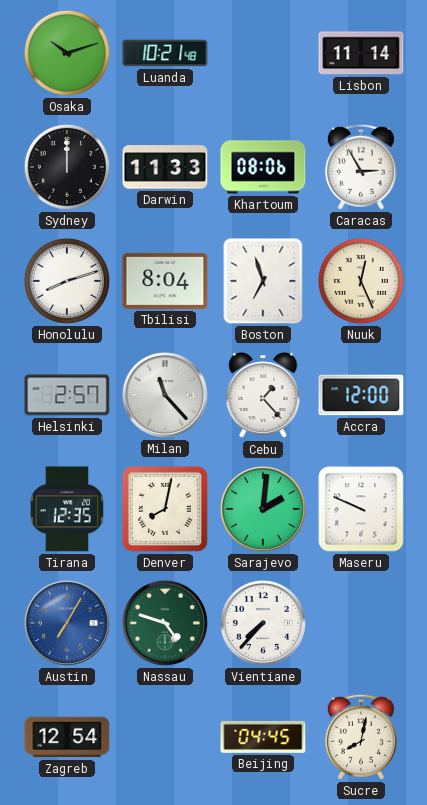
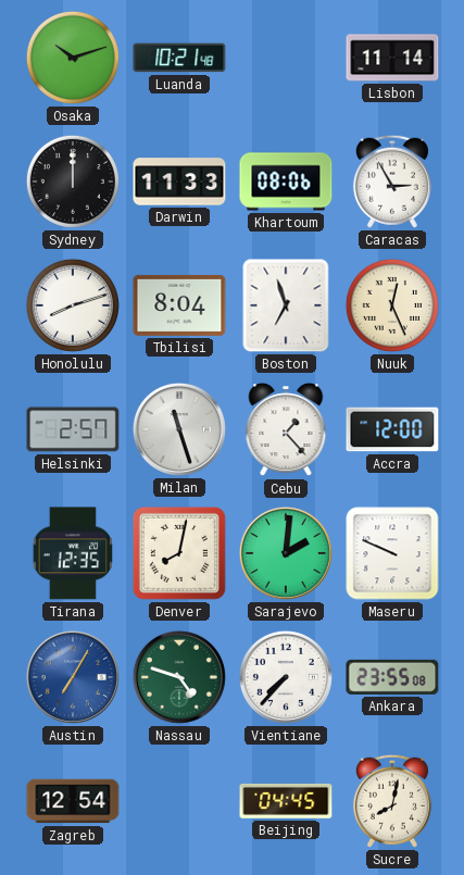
Milan: 11:23 -> 11:27 (179, 429)
Ankara: none -> 23:55 (392, 677)
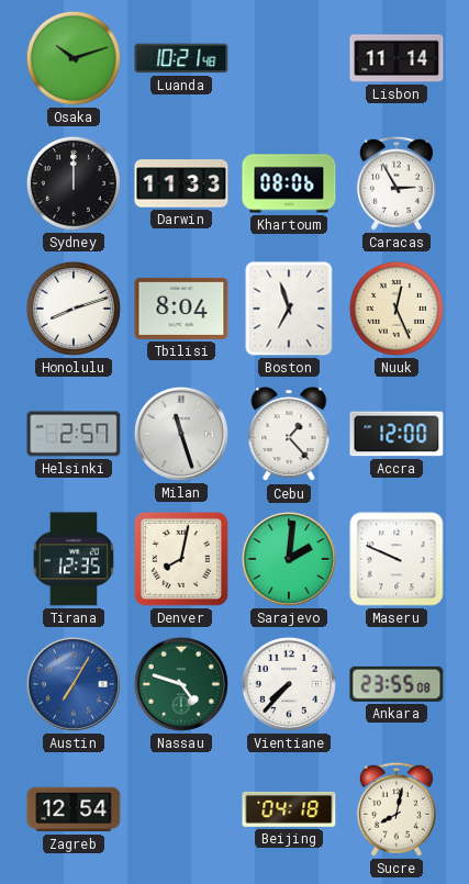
Beijing: 04:45 -> 04:18 (289, 809)
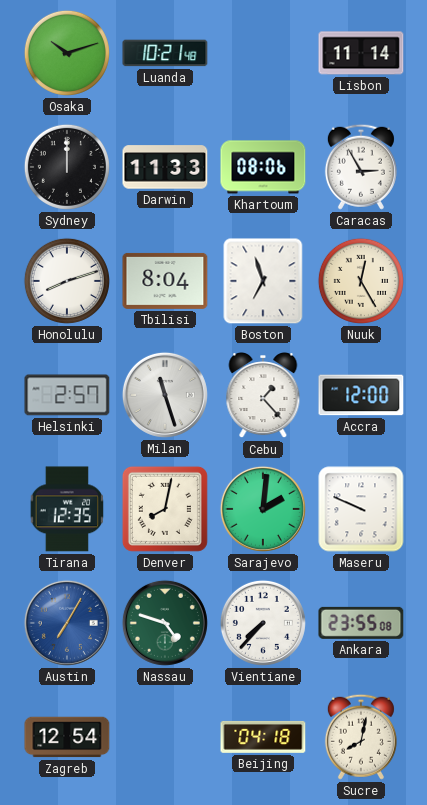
Nuuk: 12:26 -> 12:25 (361, 281)
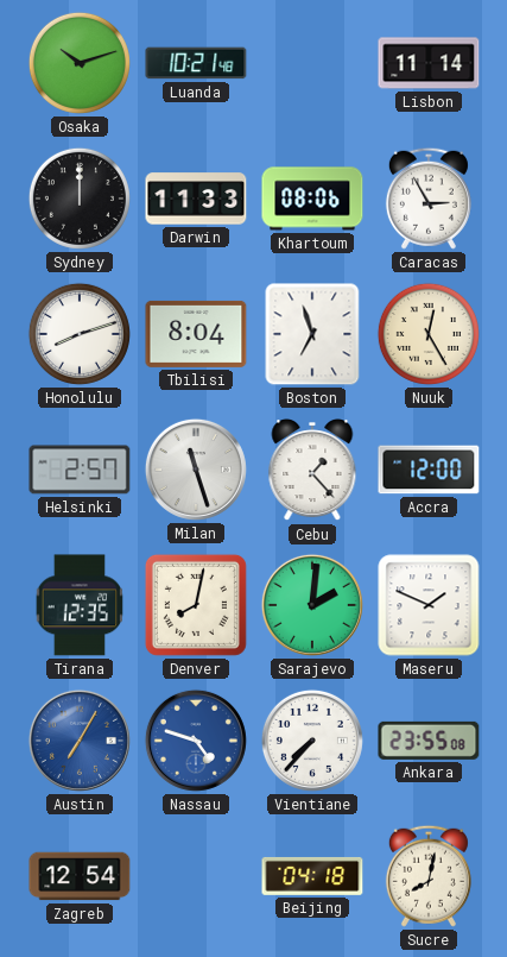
Maseru: 9:49 -> 1:49 (429, 605)
Nassau dial: green -> blue (196, 741)
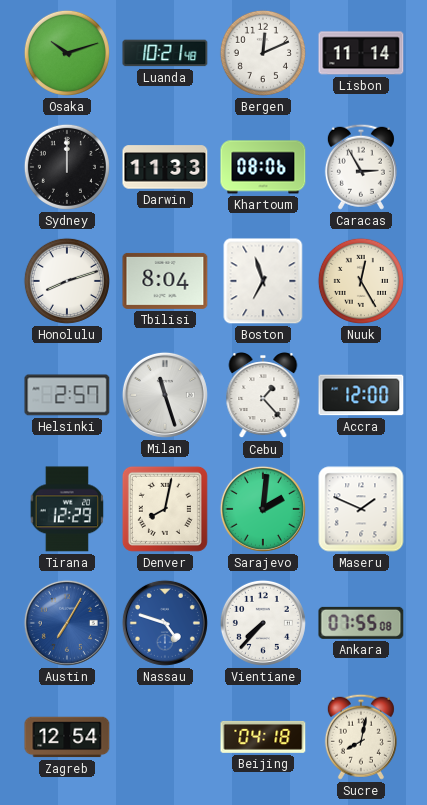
Bergen: none -> 12:11 (263, 53)
Tirana: 12:35 -> 12:29 (67, 509)
Ankara: 23:55 -> 07:55 (361, 623)
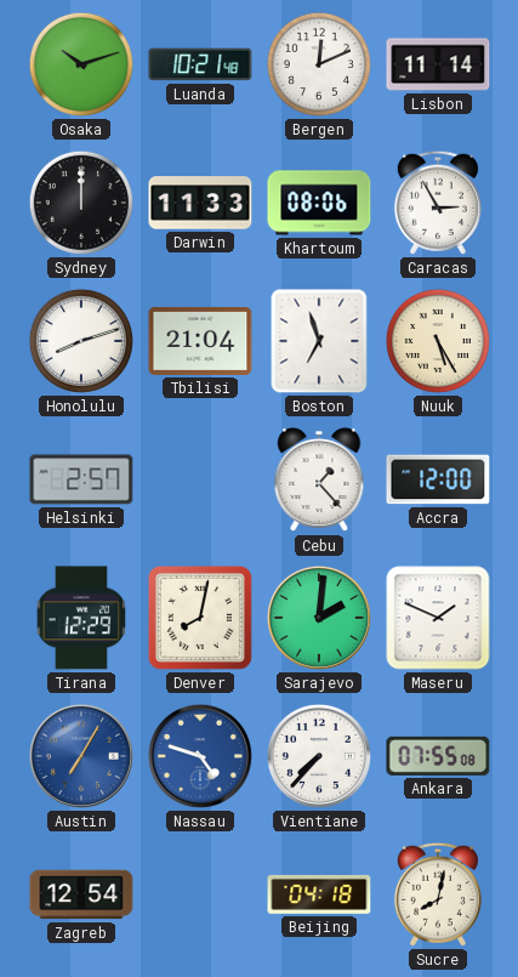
Tbilisi: 8:04 -> 21:04 (200, 341)
Nuuk: 12:25 -> 5:25 (438, 341)
Milan: 11:27 -> none (165, 395)
